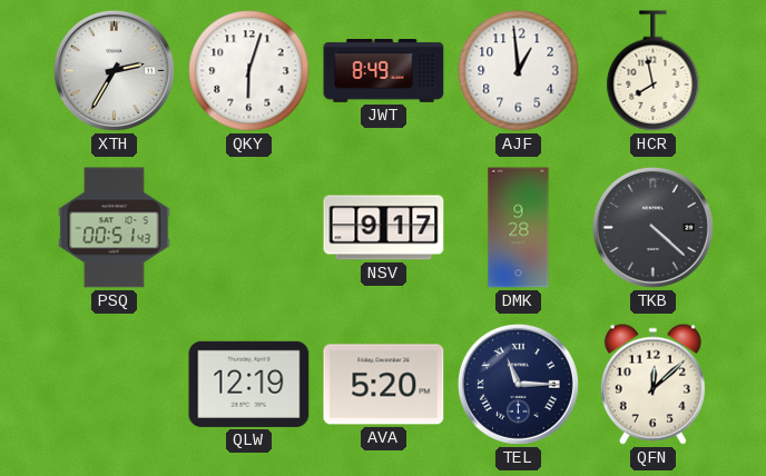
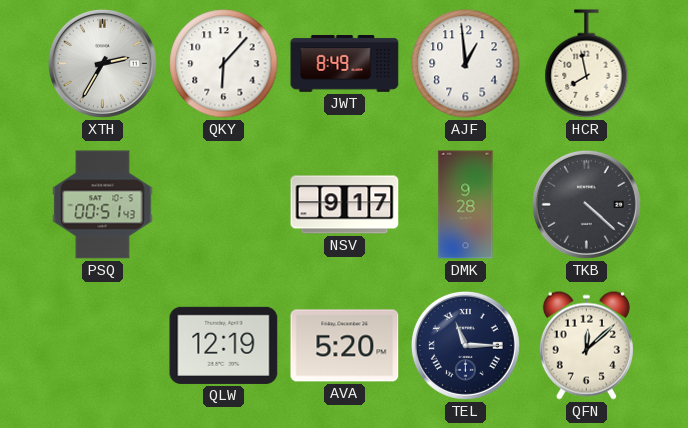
QKY: 6:03 -> 6:07 (224, 64)
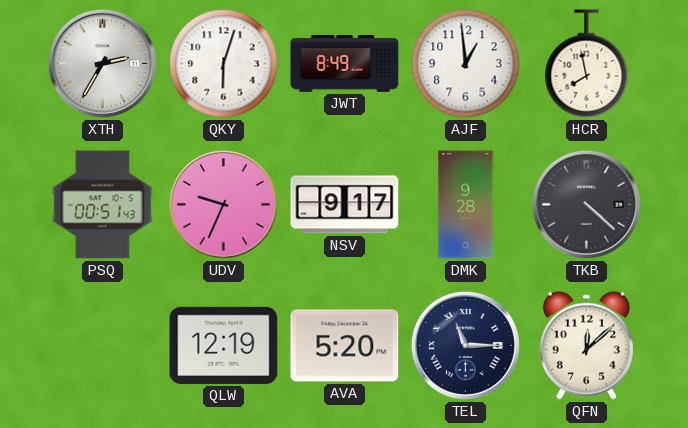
QKY: 6:07 -> 6:03 (224, 64)
UDV: none -> 9:34 (223, 204)
